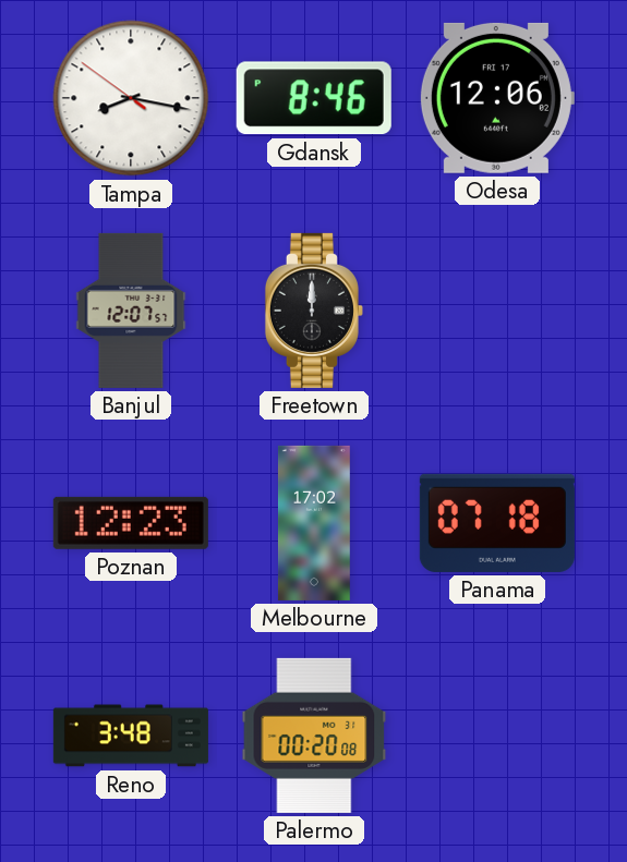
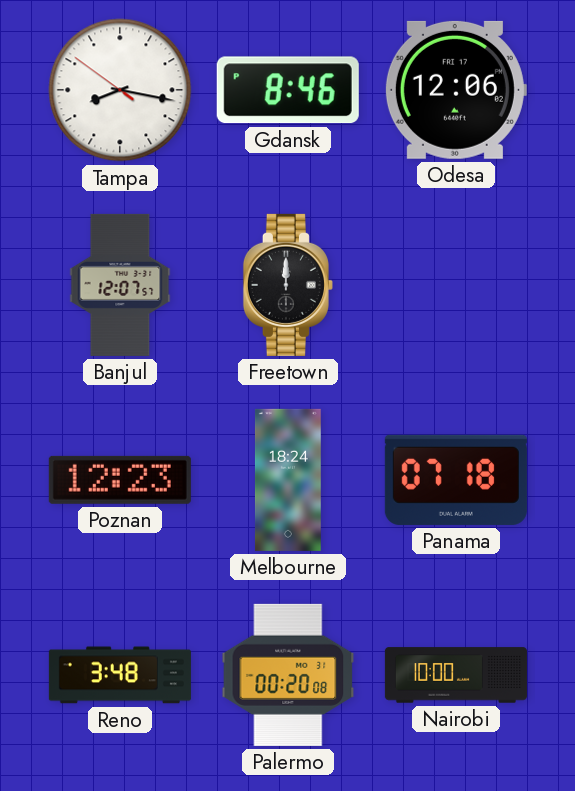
Melbourne: 17:02 -> 18:24 (288, 480)
Nairobi: none -> 10:00 (456, 675)
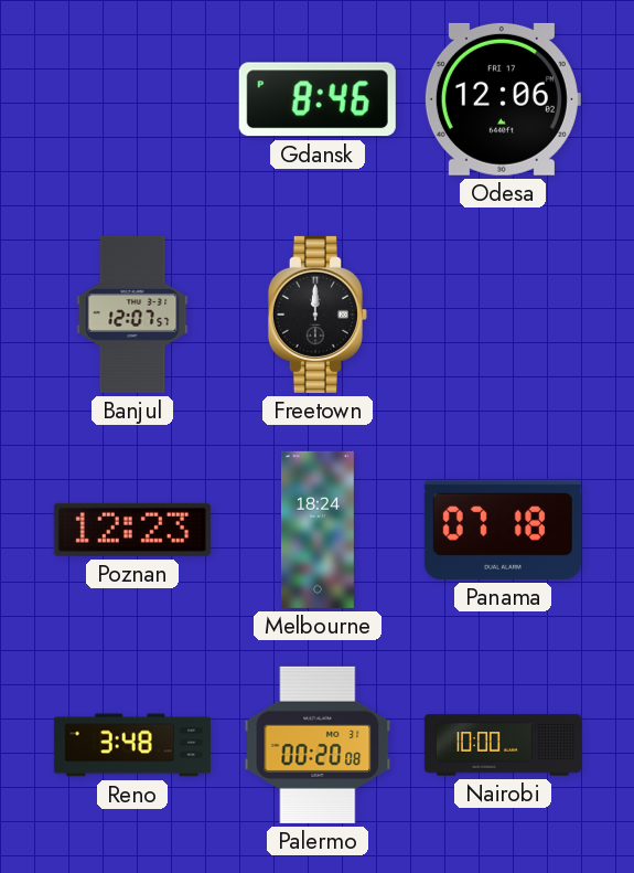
Tampa: 8:16 -> none (120, 90)
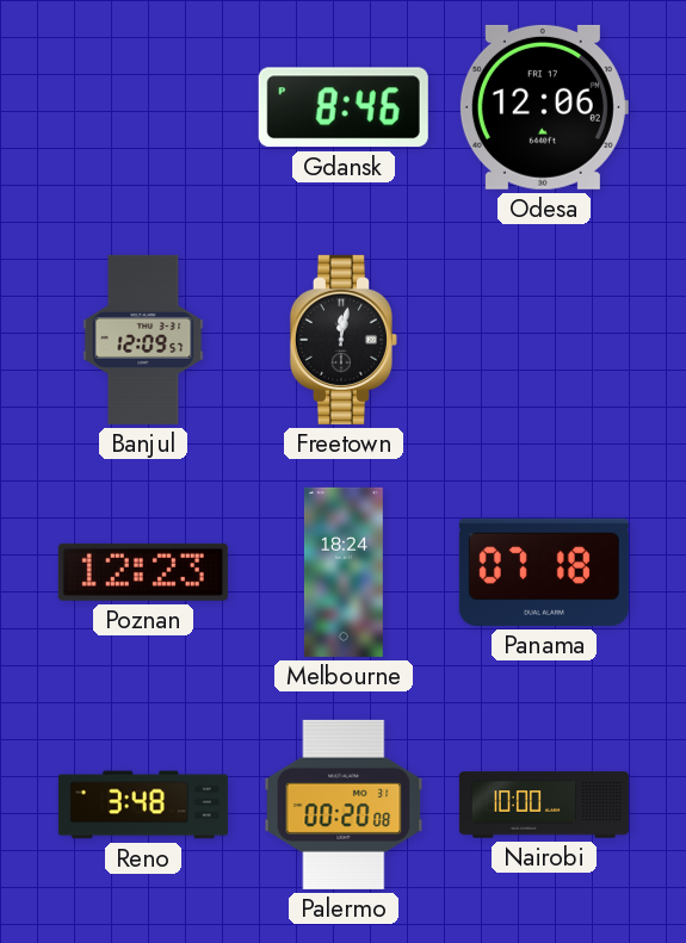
Banjul: 12:07 -> 12:09 (143, 340)
Freetown: 12:00 -> 12:02 (344, 340)
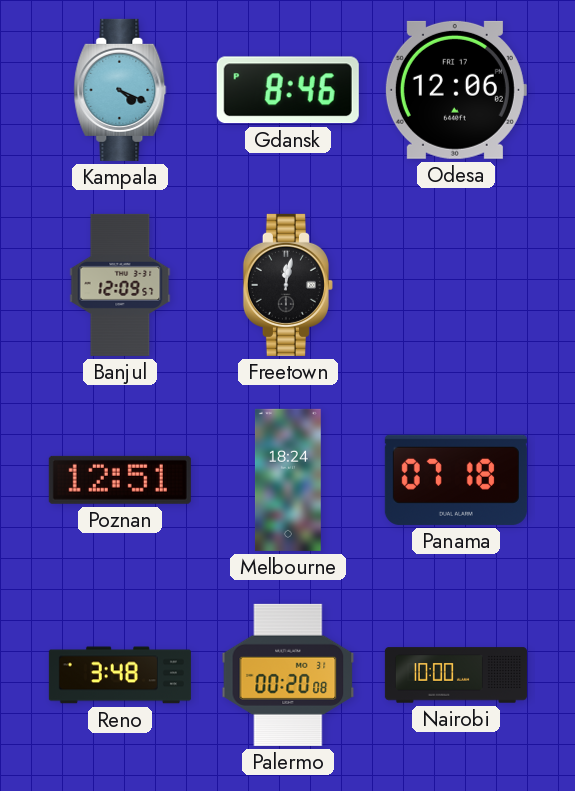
Kampala: none -> 4:19 (120, 90)
Poznan: 12:23 -> 12:51 (120, 480)
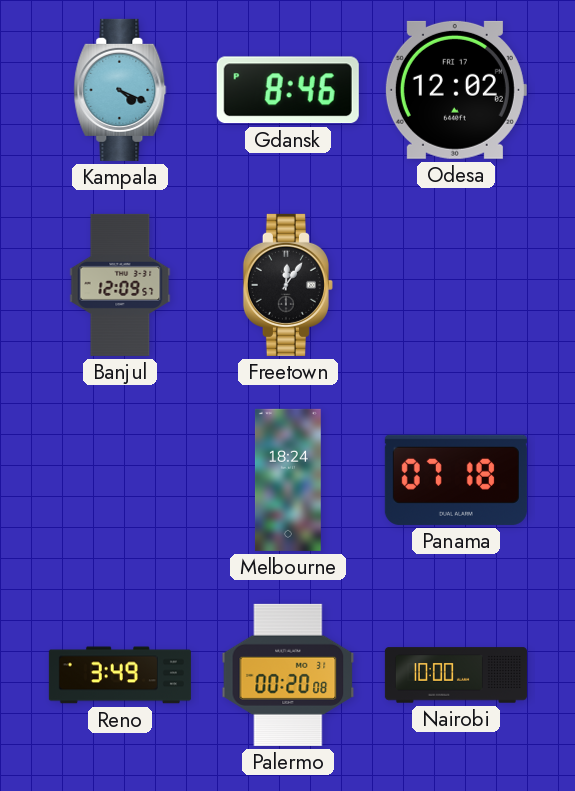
Odesa: 12:06 -> 12:02 (455, 90)
Freetown: 12:02 -> 12:06 (288, 285)
Poznan: 12:51 -> none (120, 480)
Reno: 3:48 -> 3:49 (120, 675)
